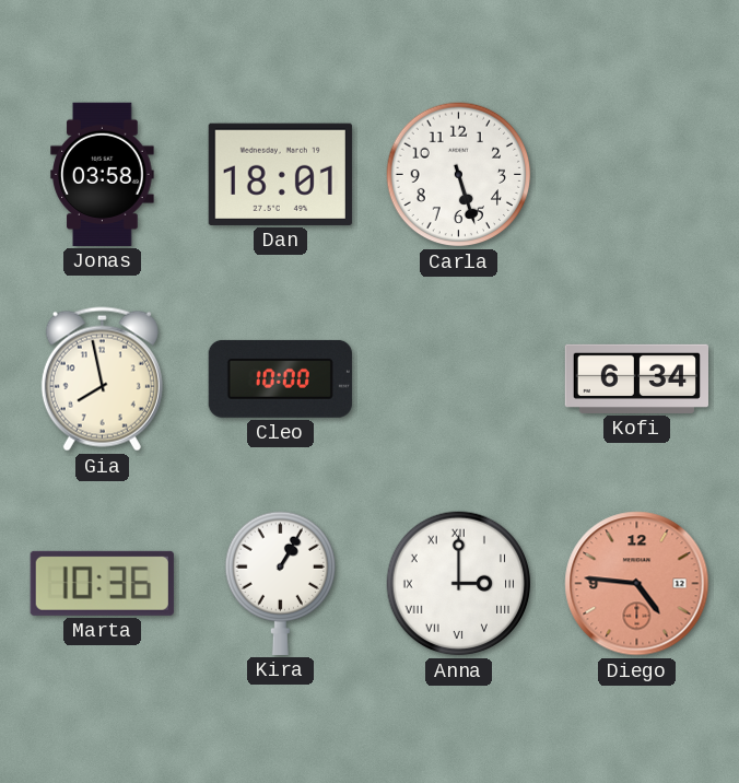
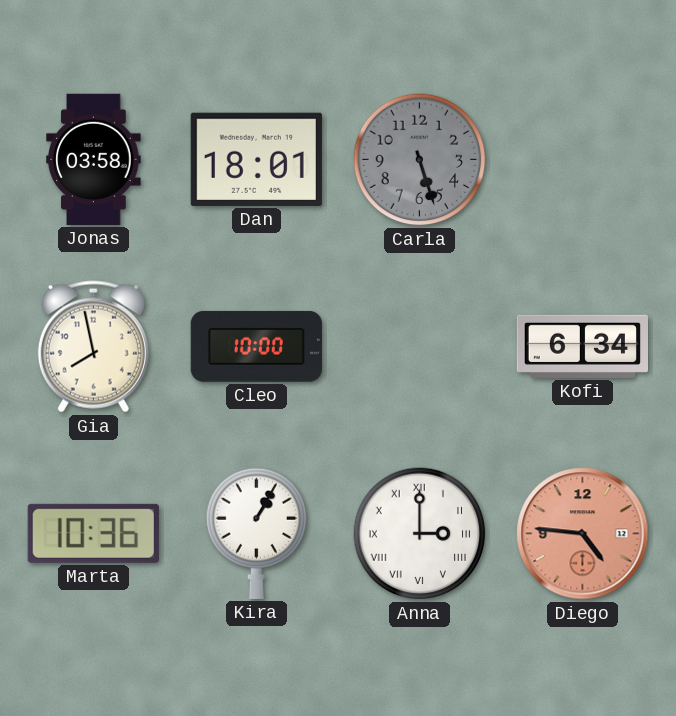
Carla dial: white -> grey (420, 160)
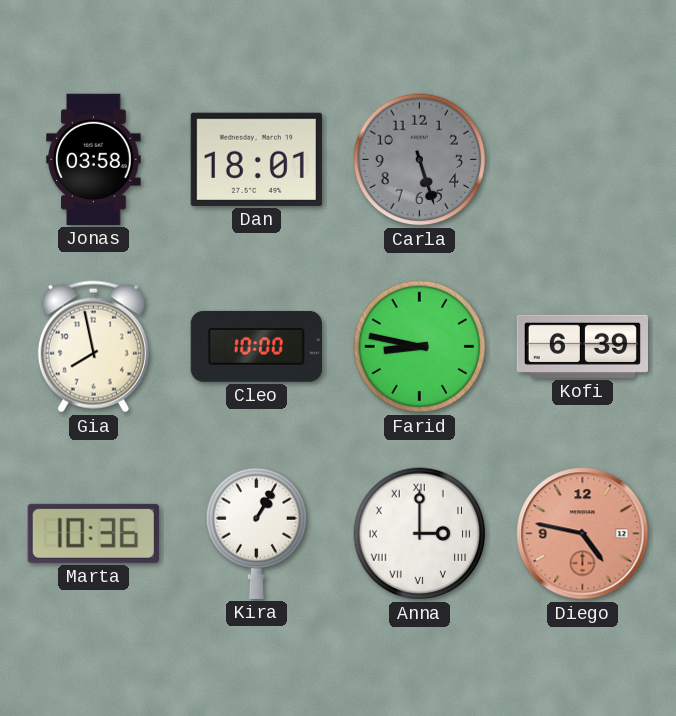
Farid: none -> 8:47 (420, 347)
Kofi: 6:34 -> 6:39 (582, 346)
Diego: 4:46 -> 4:47 (583, 534)
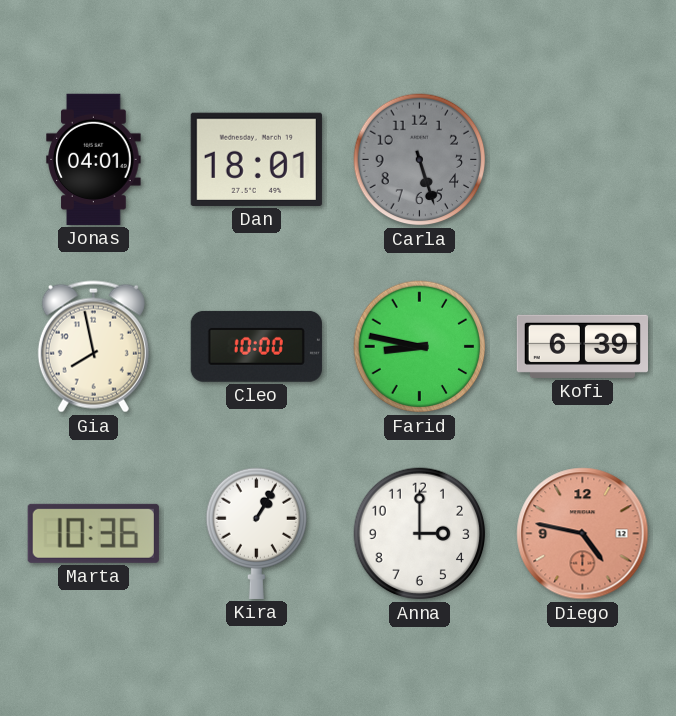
Jonas: 03:58 -> 04:01 (94, 159)
Anna numerals: Roman -> Arabic (420, 534)
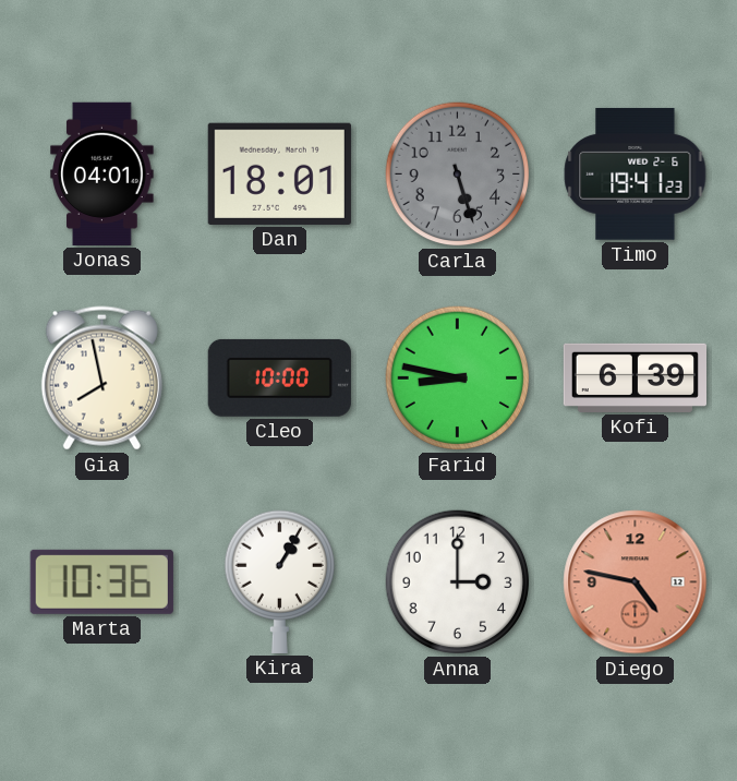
Timo: none -> 19:41 (636, 173)
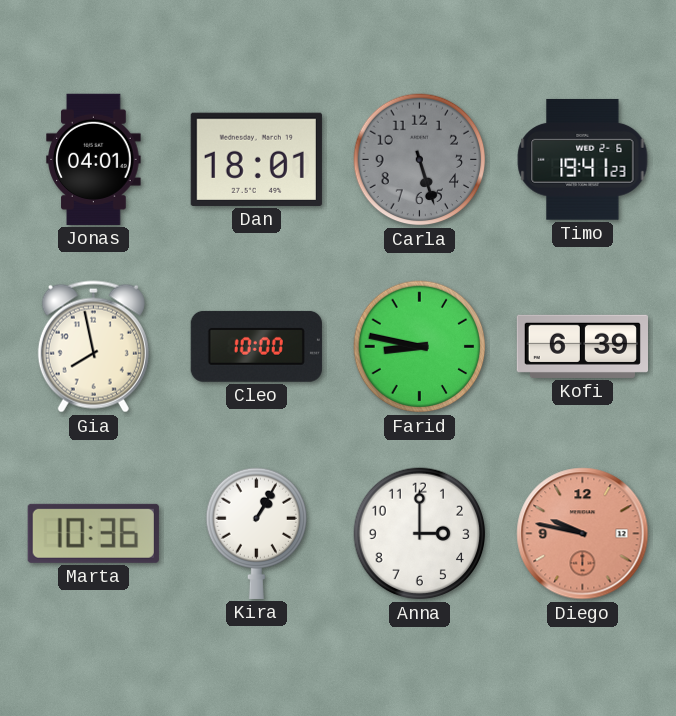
Diego: 4:47 -> 9:47 (583, 534)
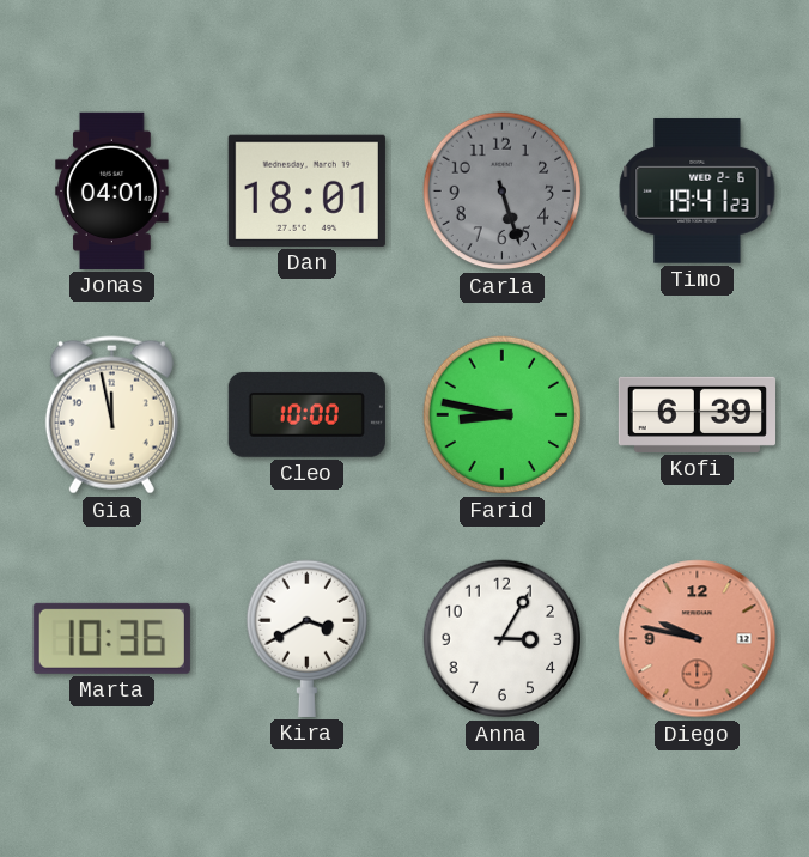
Gia: 7:58 -> 11:58 (111, 415)
Kira: 1:05 -> 3:40 (306, 638)
Anna: 3:00 -> 3:05 (503, 639)
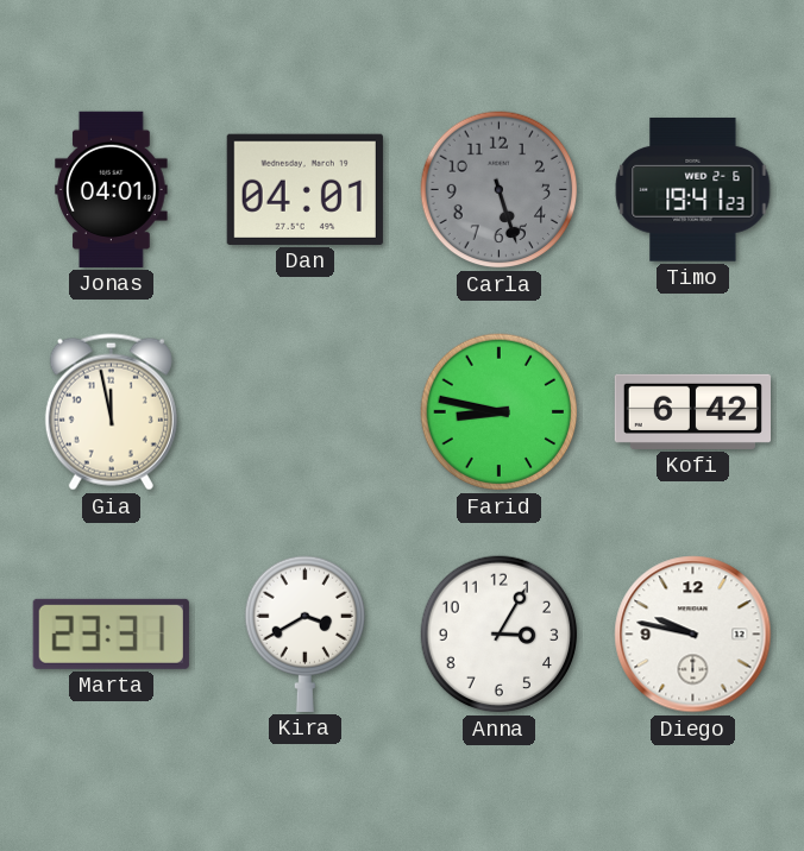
Dan: 18:01 -> 04:01 (304, 189)
Cleo: 10:00 -> none (306, 414)
Kofi: 6:39 -> 6:42 (692, 411)
Marta: 10:36 -> 23:31 (111, 633)
Diego dial: salmon -> white (693, 635)
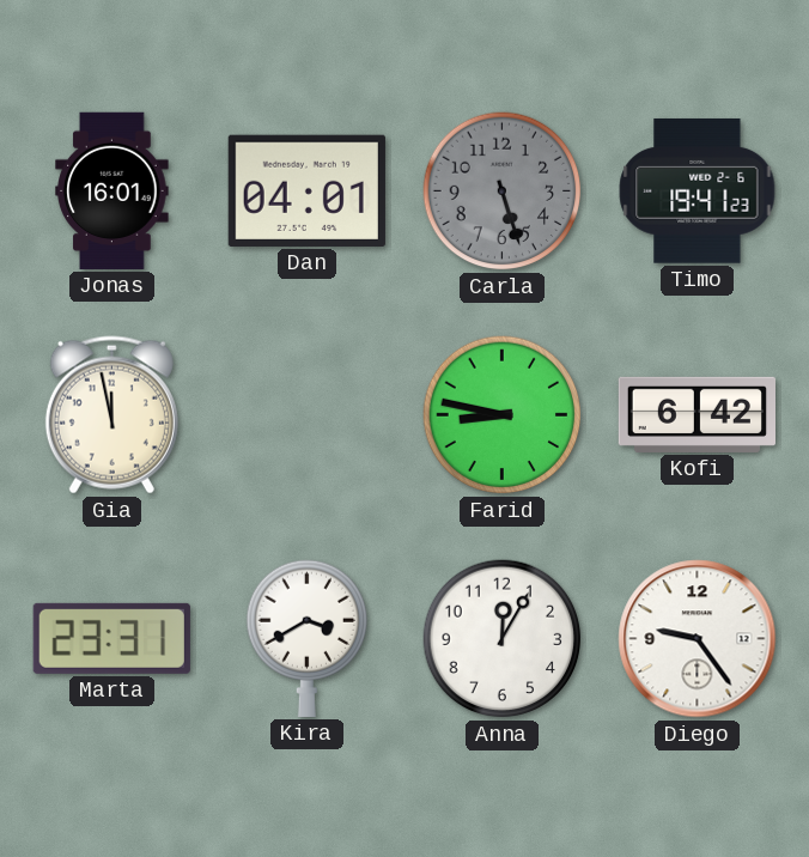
Jonas: 04:01 -> 16:01 (112, 190)
Anna: 3:05 -> 12:05 (503, 639)
Diego: 9:47 -> 9:24 (698, 639)
